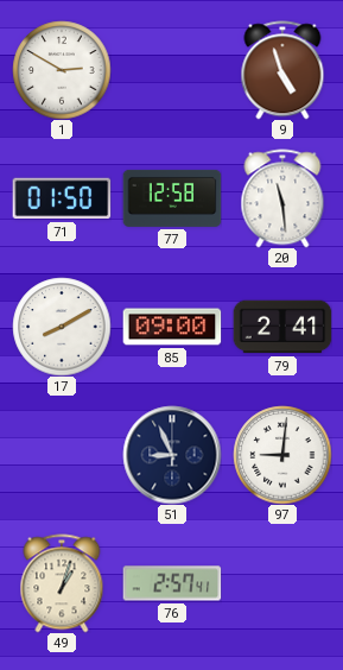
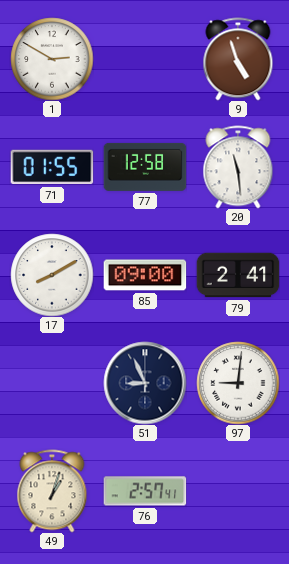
71: 01:50 -> 01:55 (52, 167)
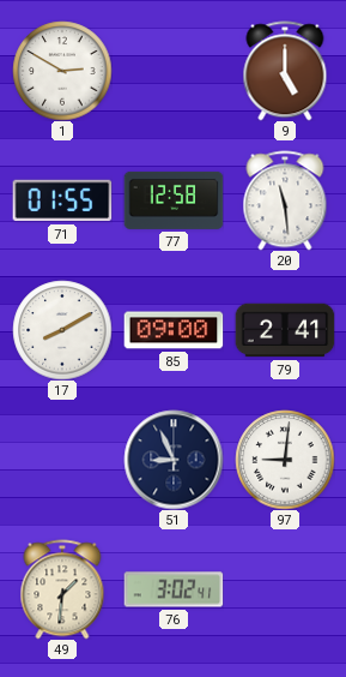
9: 4:57 -> 5:00 (285, 71)
49: 1:03 -> 1:31 (62, 589)
76: 2:57 -> 3:02 (174, 589)
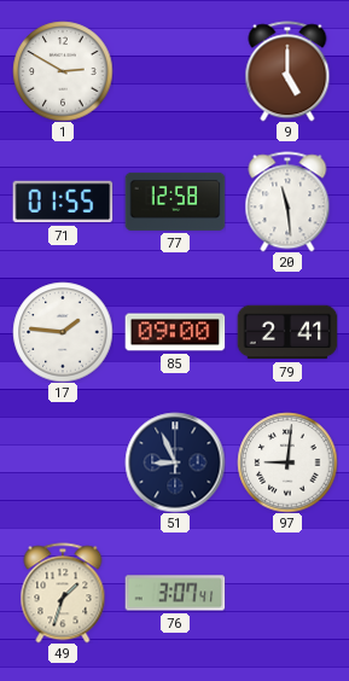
17: 8:10 -> 1:46 (63, 332)
49: 1:31 -> 1:33 (63, 593)
76: 3:02 -> 3:07 (175, 593)
